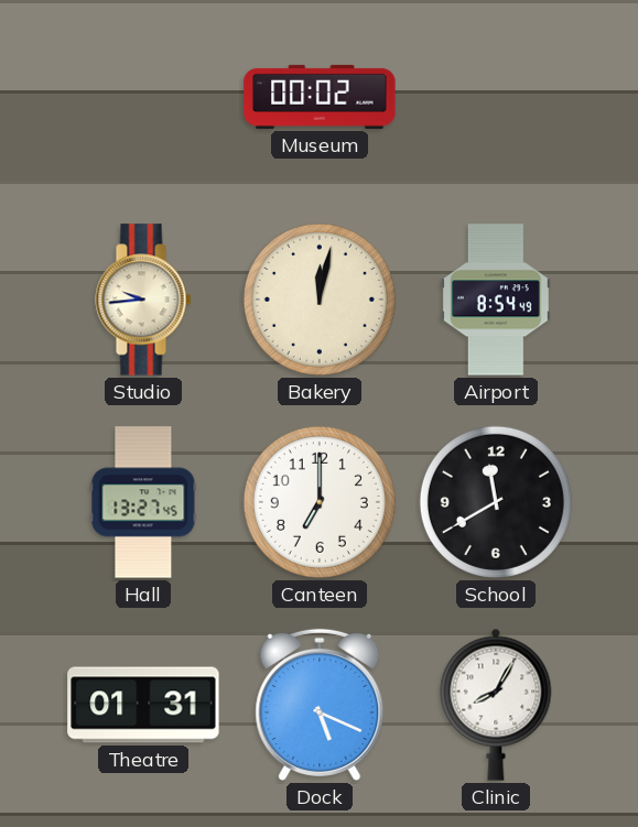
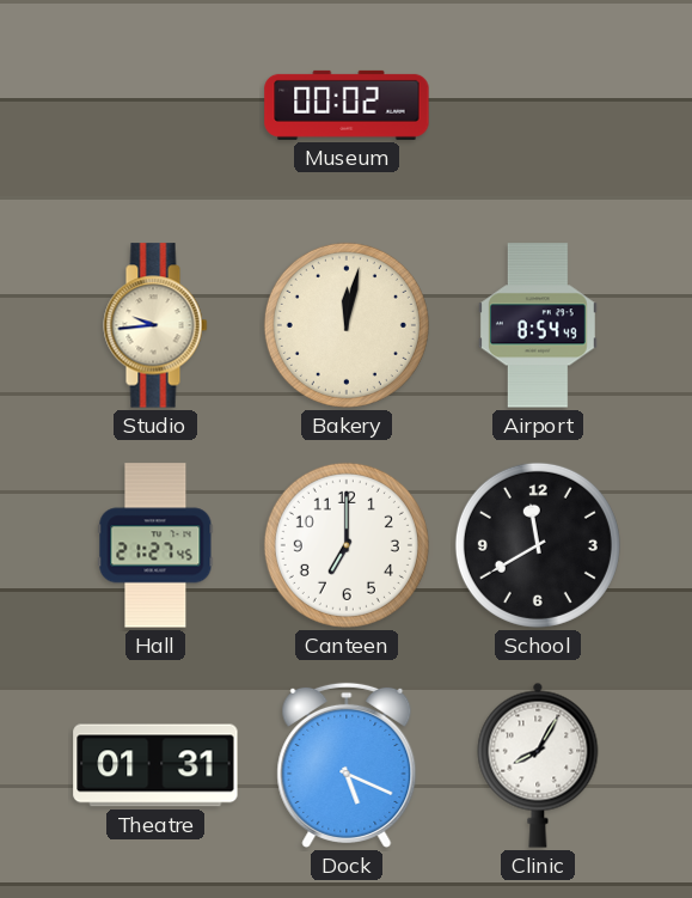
Hall: 13:27 -> 21:27 (155, 545)
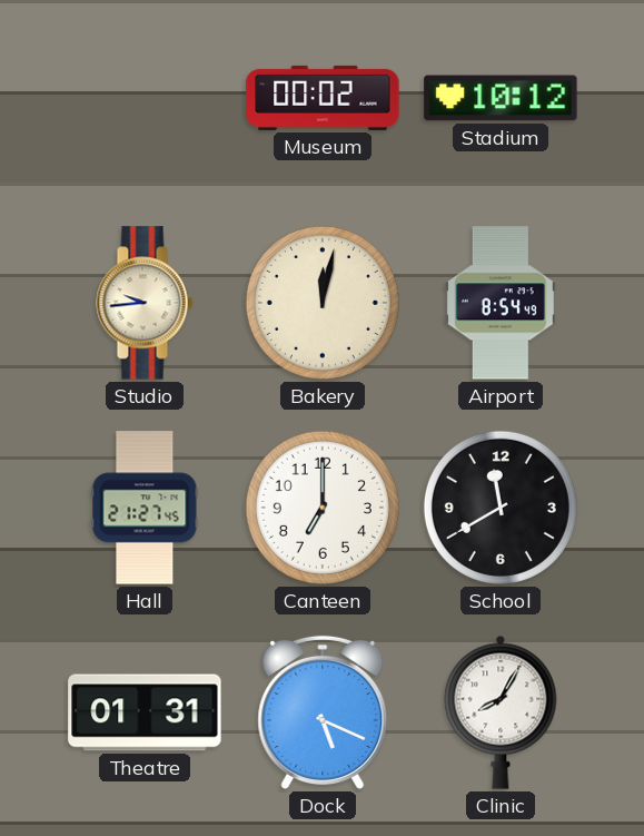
Stadium: none -> 10:12 (501, 98)
